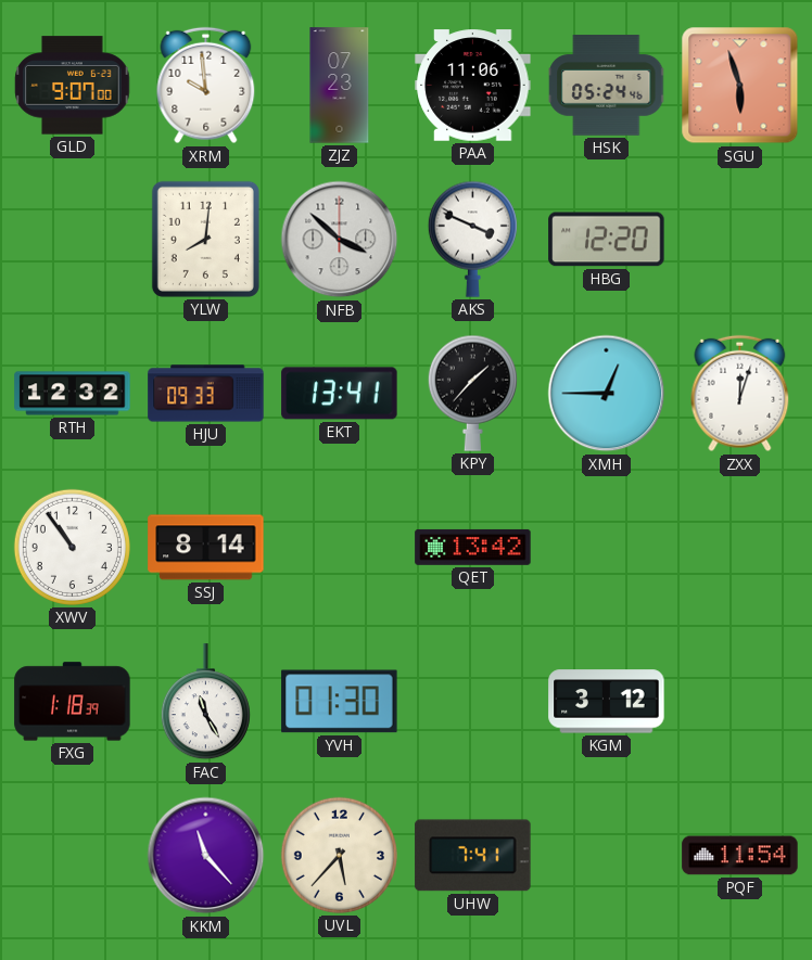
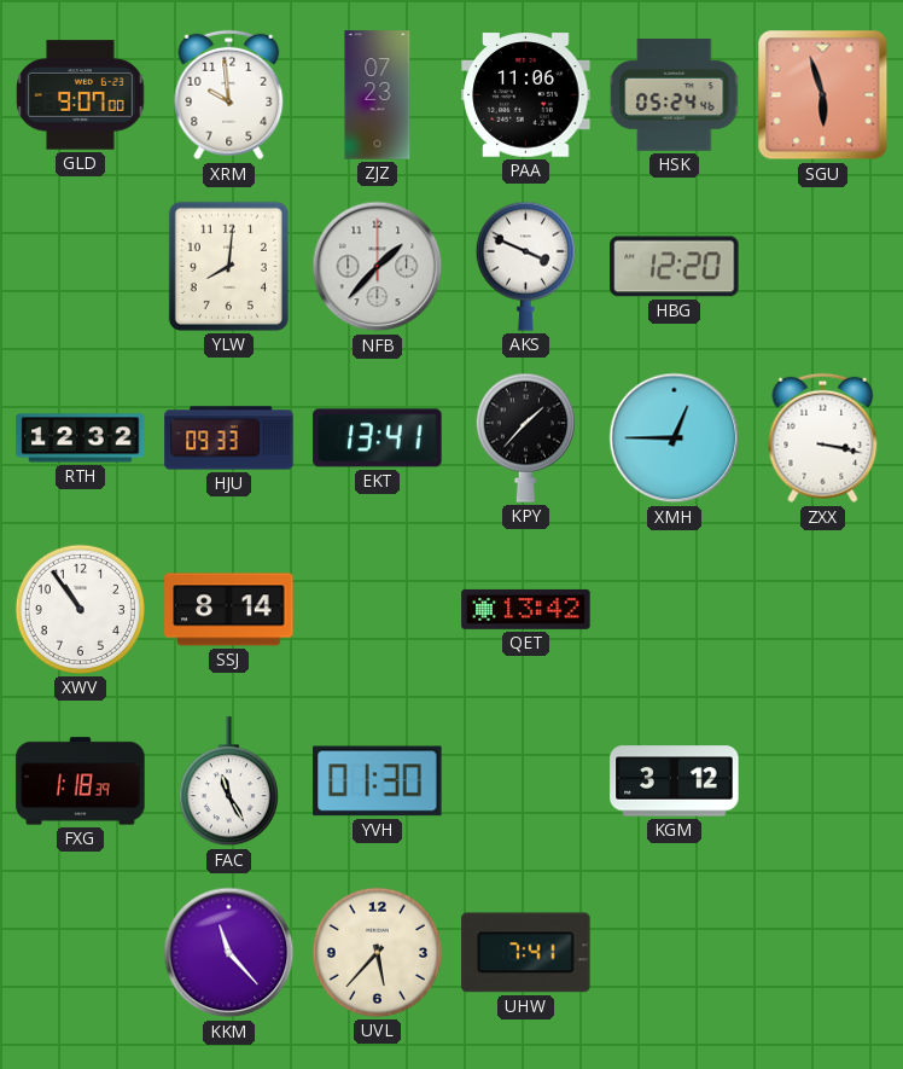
NFB: 3:52 -> 1:37 (378, 267)
ZXX: 12:03 -> 3:17 (823, 438)
PQF: 11:54 -> none (740, 856)
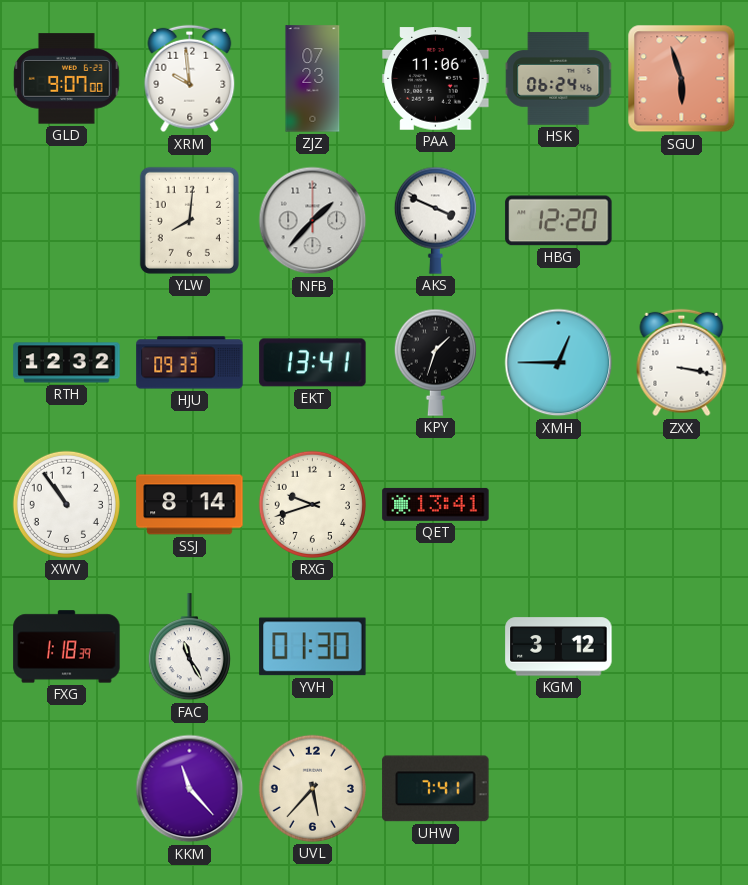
HSK: 05:24 -> 06:24 (559, 79)
KPY: 1:37 -> 1:33 (435, 362)
RXG: none -> 9:42 (312, 504)
QET: 13:42 -> 13:41 (436, 504)
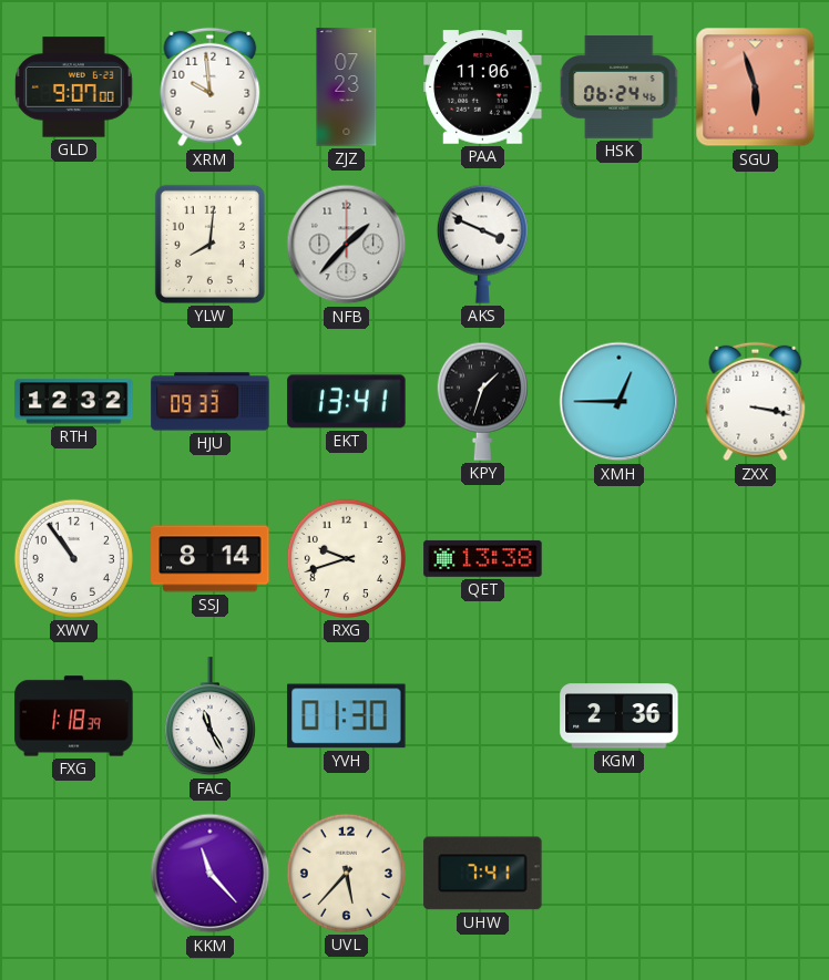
HBG: 12:20 -> none (559, 221)
QET: 13:41 -> 13:38 (483, 558)
KGM: 3:12 -> 2:36 (620, 716)
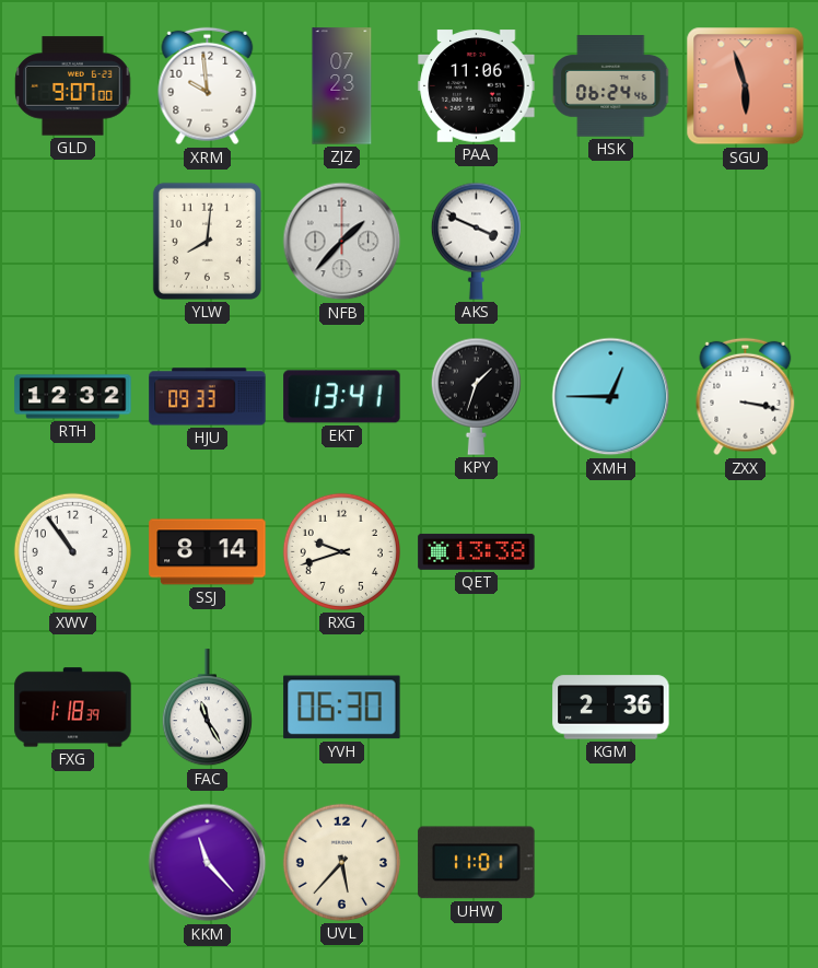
YVH: 01:30 -> 06:30 (342, 708)
UHW: 7:41 -> 11:01 (477, 863)
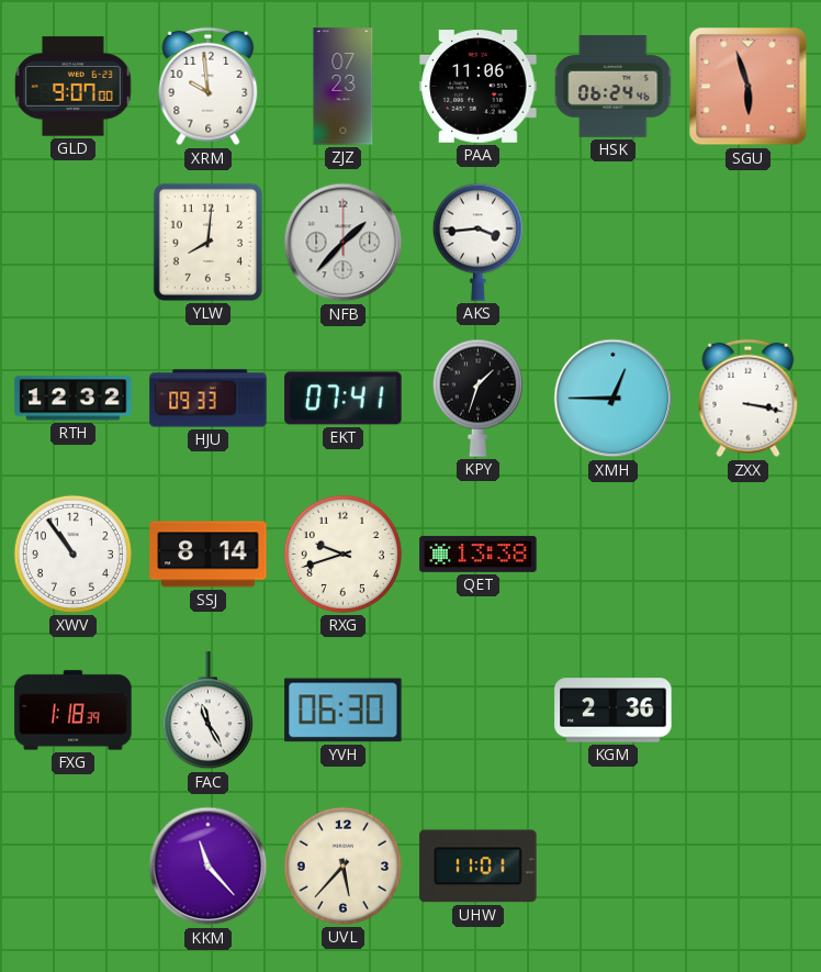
AKS: 3:49 -> 3:44 (477, 242)
EKT: 13:41 -> 07:41 (344, 399)
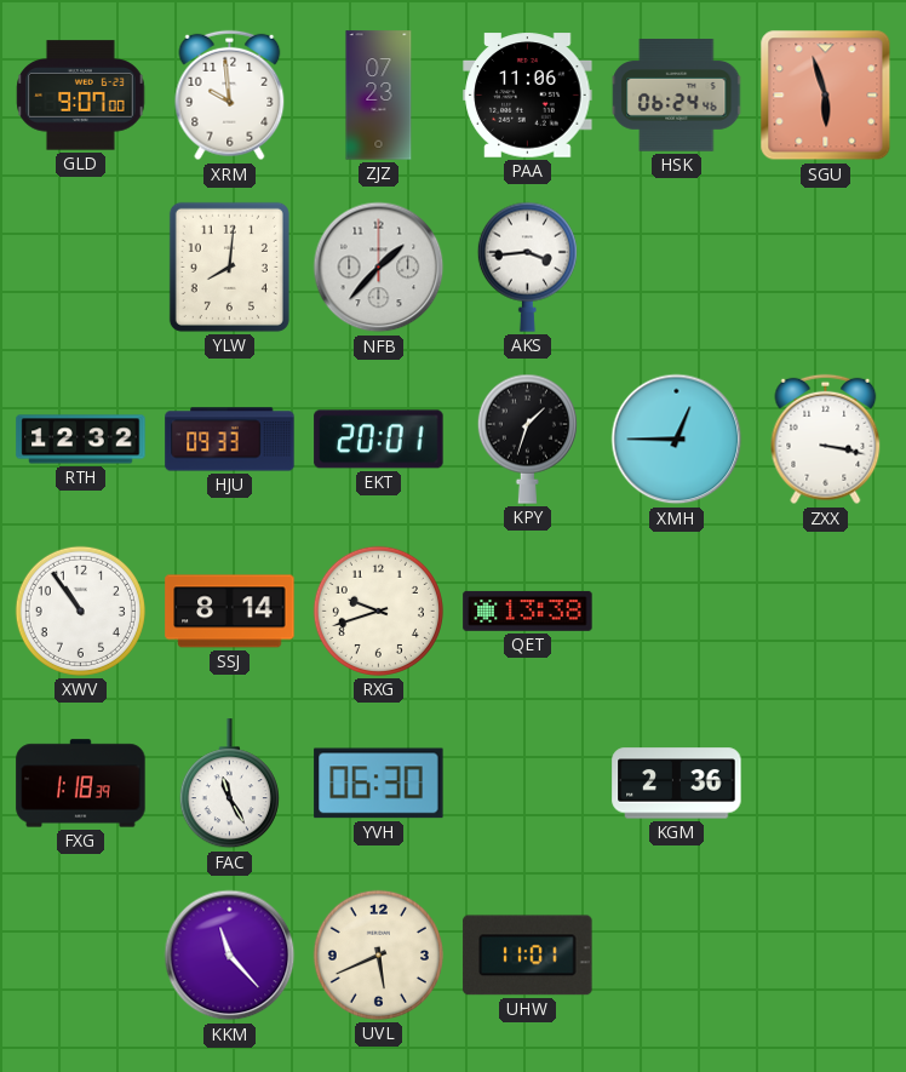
EKT: 07:41 -> 20:01 (379, 440)
UVL: 5:37 -> 5:41 (378, 955)
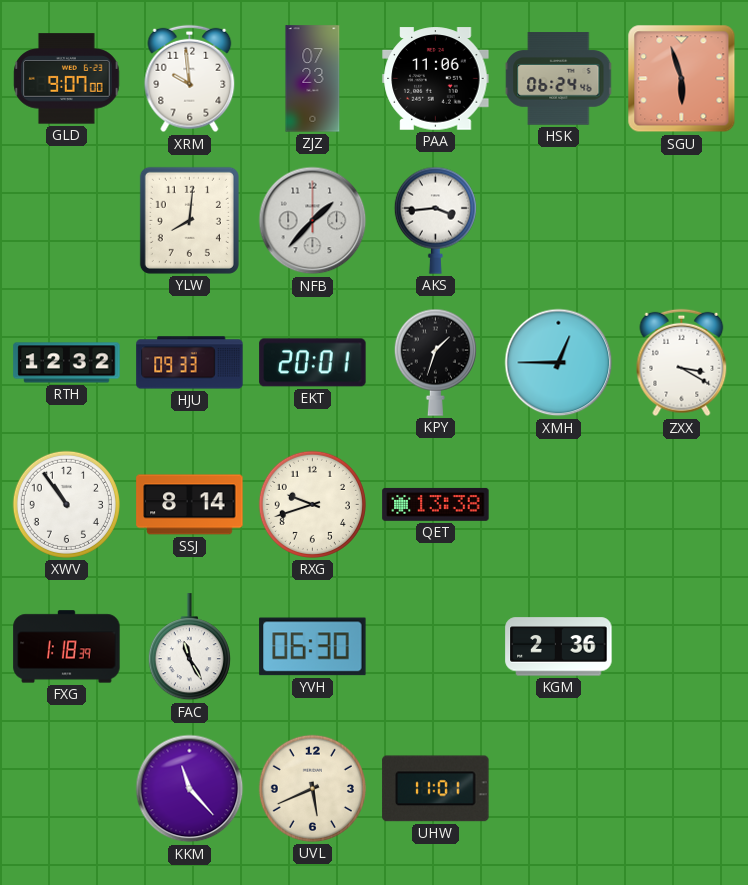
ZXX: 3:17 -> 3:20 (682, 363)
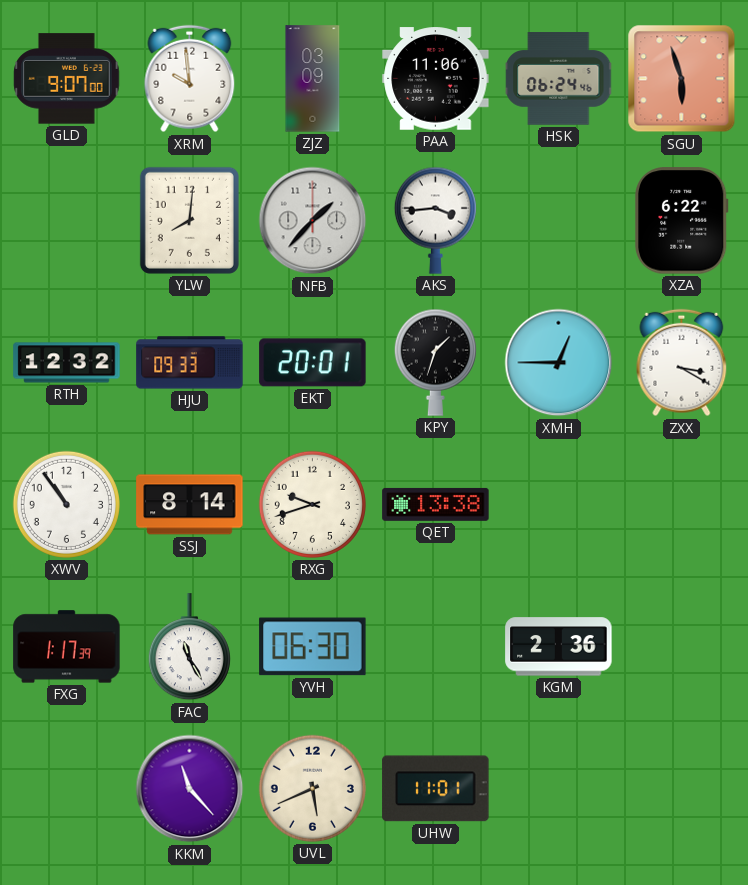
ZJZ: 07:23 -> 03:09 (313, 79)
XZA: none -> 6:22 (681, 221)
FXG: 1:18 -> 1:17 (67, 647)
